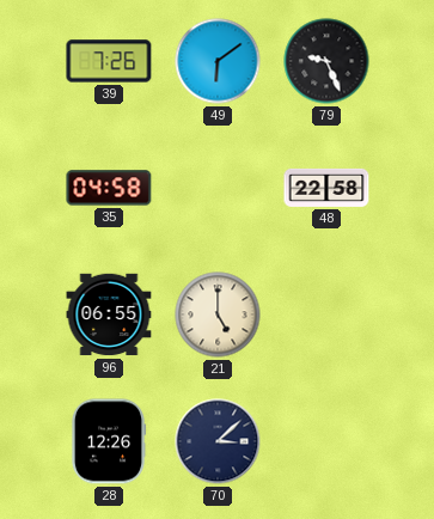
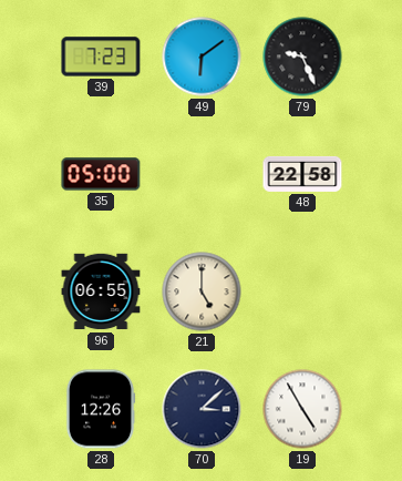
39: 7:26 -> 7:23 (101, 57)
35: 04:58 -> 05:00 (101, 174)
19: none -> 4:55 (302, 409)
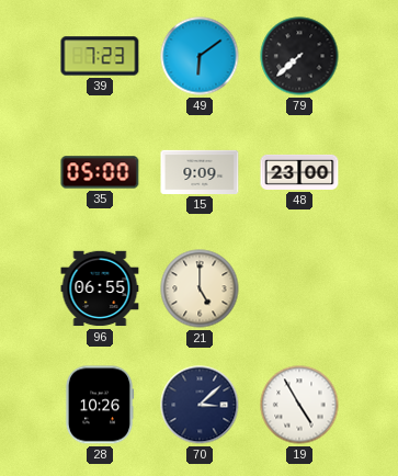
79: 9:26 -> 7:38 (299, 56)
15: none -> 9:09 (200, 172)
48: 22:58 -> 23:00 (299, 172)
28: 12:26 -> 10:26 (100, 405)
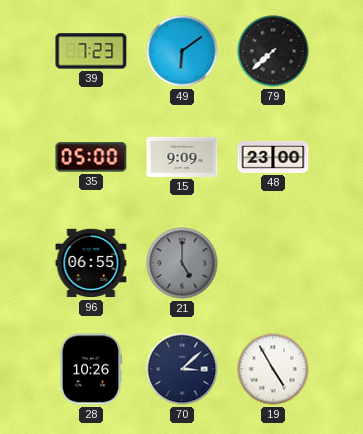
21 dial: cream -> grey (182, 263)
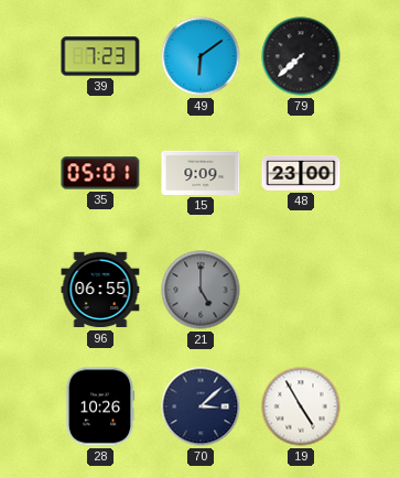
35: 05:00 -> 05:01 (100, 173)
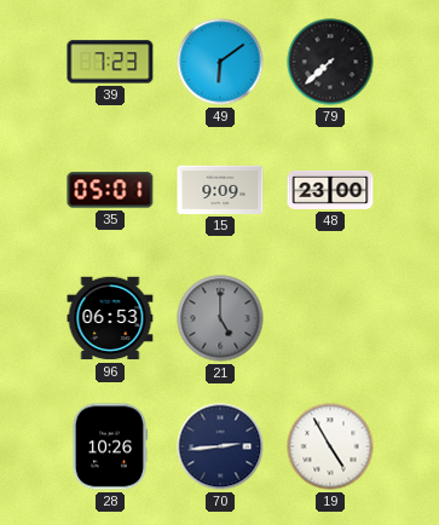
96: 06:55 -> 06:53 (110, 318)
70: 3:08 -> 2:44 (220, 446)
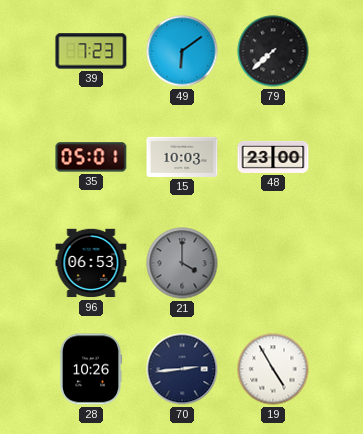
15: 9:09 -> 10:03 (182, 157)
21: 5:00 -> 4:00 (182, 263)
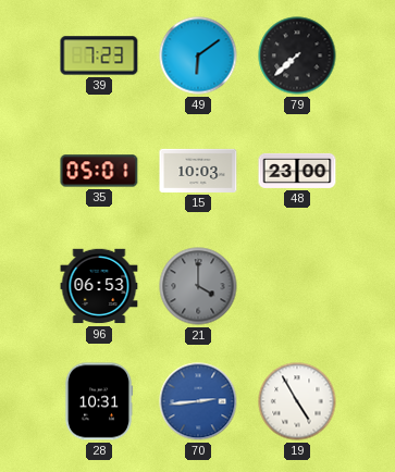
28: 10:26 -> 10:31 (99, 401)
70 dial: navy -> blue (198, 401)
